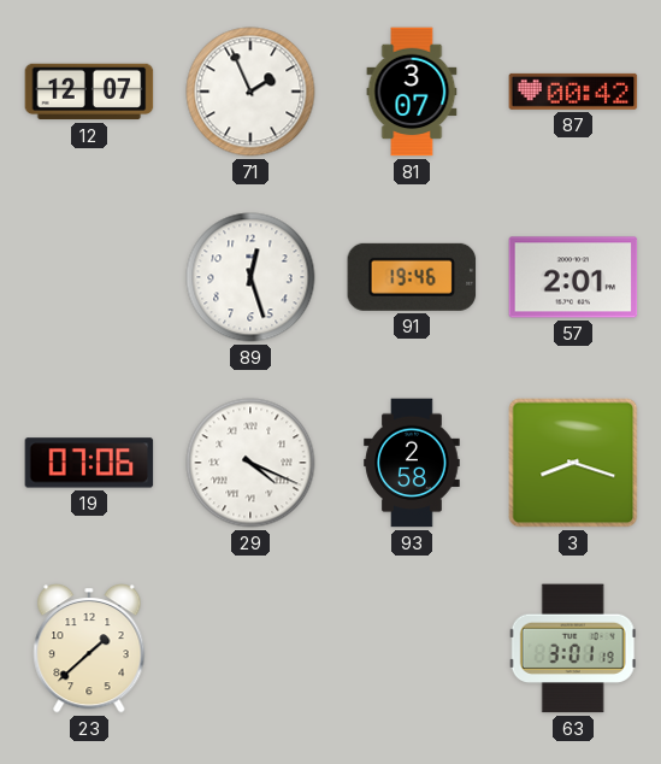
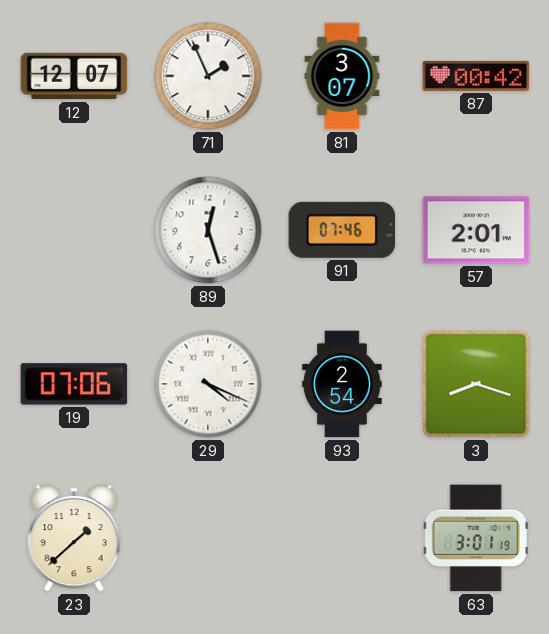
91: 19:46 -> 07:46 (342, 230)
93: 2:58 -> 2:54 (342, 384)
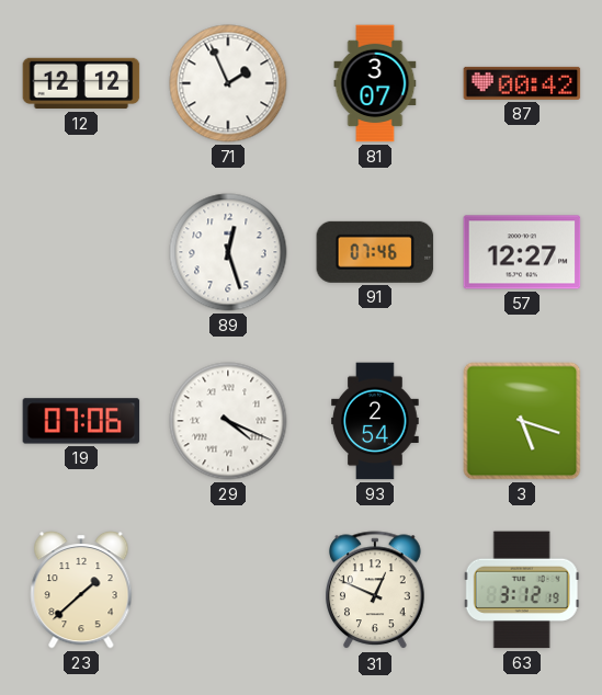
12: 12:07 -> 12:12 (81, 83)
57: 2:01 -> 12:27 (522, 252)
3: 8:18 -> 5:18 (522, 421)
31: none -> 12:49 (376, 591)
63: 3:01 -> 3:12 (522, 590)
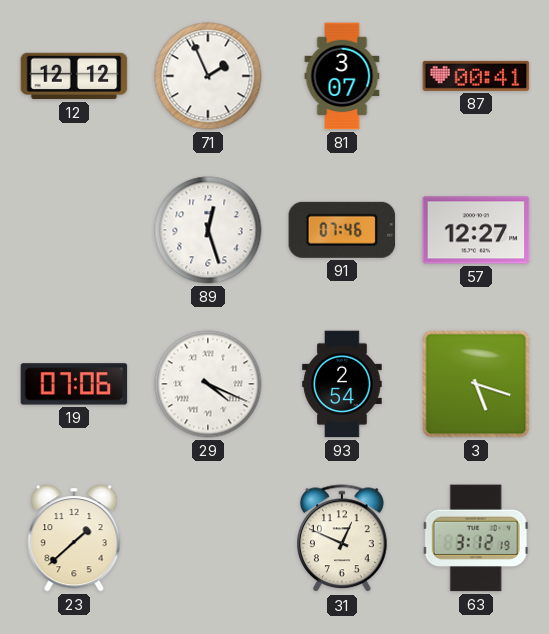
87: 00:42 -> 00:41 (476, 76)
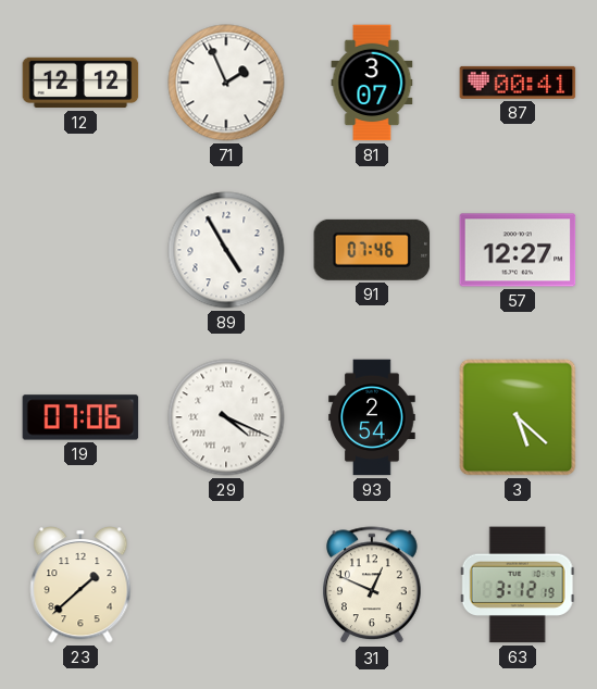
89: 12:27 -> 4:55 (226, 250)
3: 5:18 -> 5:22 (518, 417)
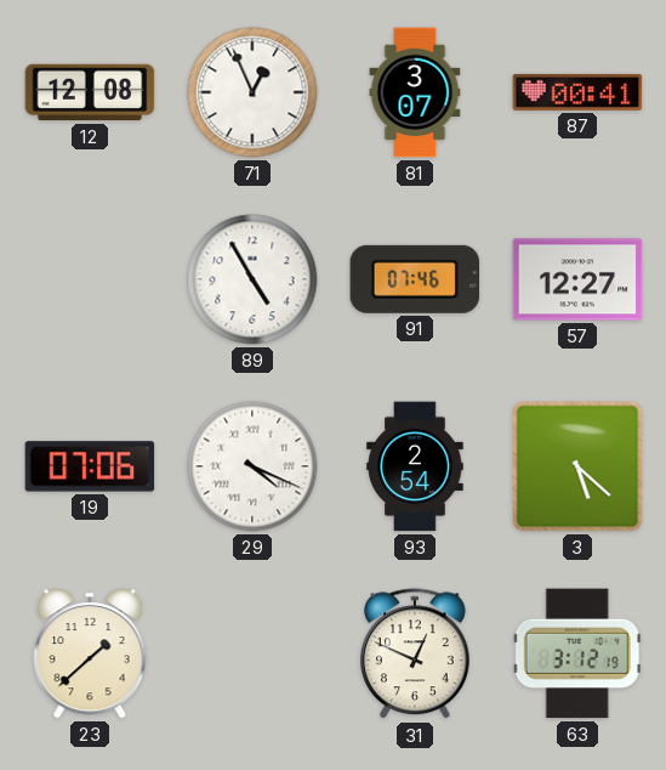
12: 12:12 -> 12:08 (90, 92)
71: 1:56 -> 12:56 (252, 92)
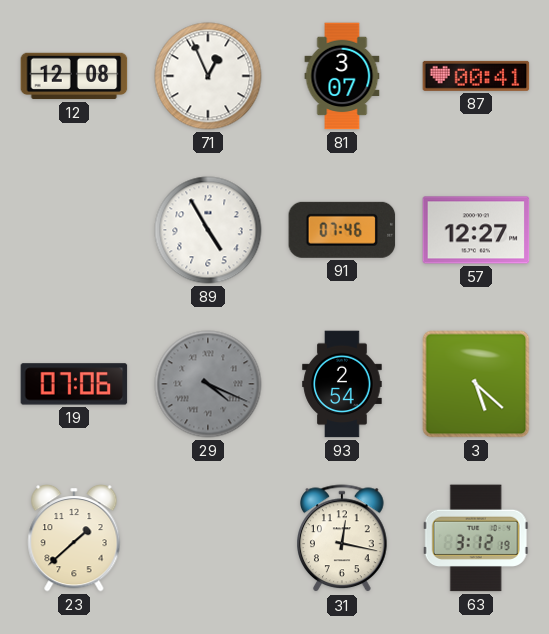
29 dial: white -> grey (208, 384)
31: 12:49 -> 12:17 (343, 539)
